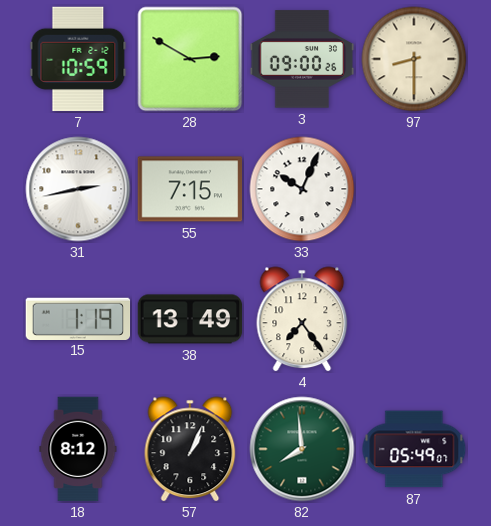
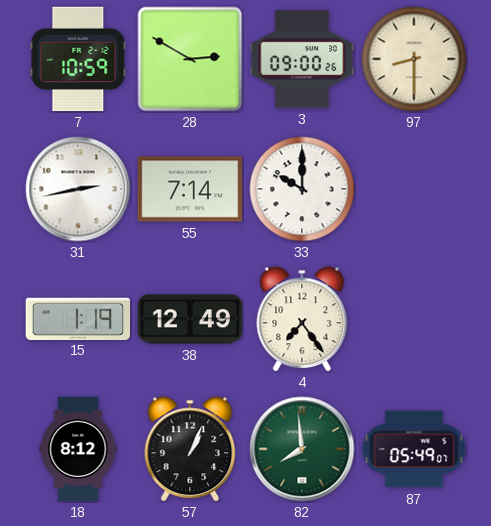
55: 7:15 -> 7:14 (190, 189)
33: 10:04 -> 10:00 (302, 189)
38: 13:49 -> 12:49 (190, 319)
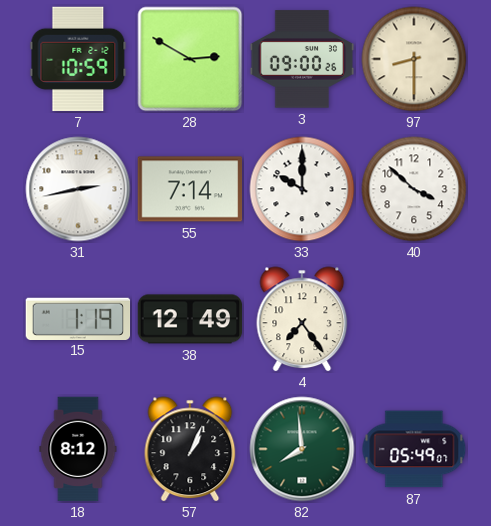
40: none -> 3:52 (414, 189)
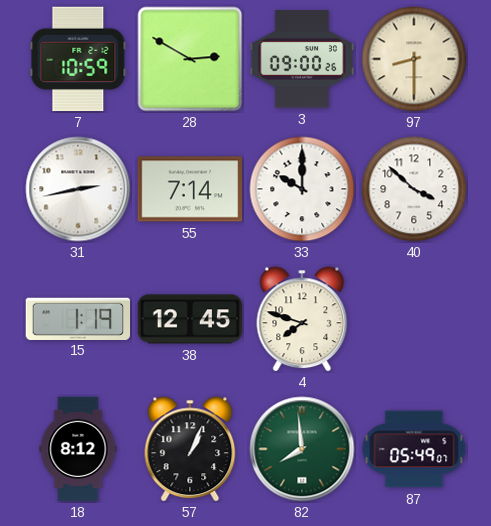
38: 12:49 -> 12:45 (190, 319)
4: 7:24 -> 7:48 (302, 319)
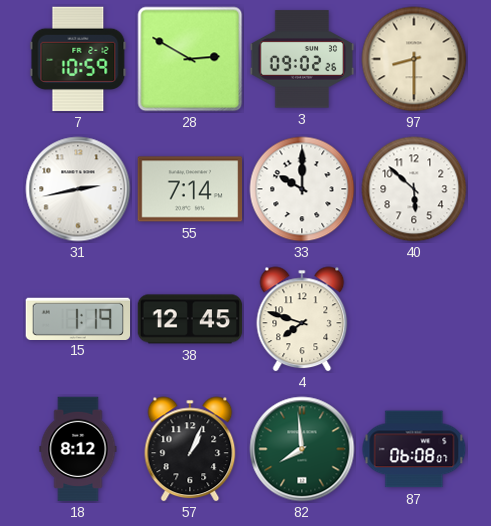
3: 09:00 -> 09:02 (302, 59)
40: 3:52 -> 5:52 (414, 189)
87: 05:49 -> 06:08 (414, 449)
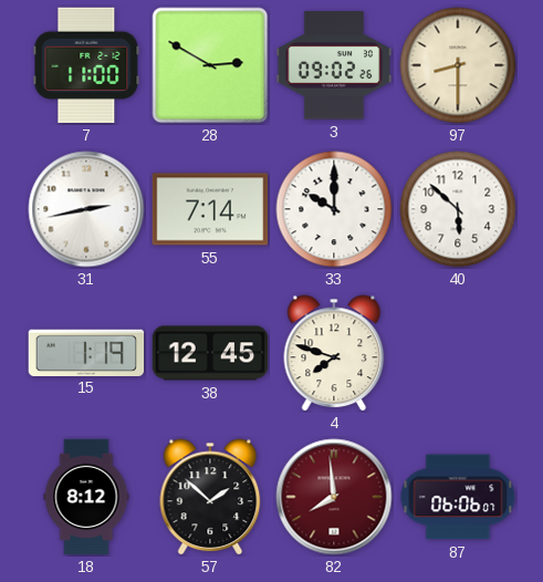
7: 10:59 -> 11:00 (86, 65)
57: 1:04 -> 1:52 (210, 497)
82 dial: green -> burgundy (334, 497)
87: 06:08 -> 06:06 (458, 497)
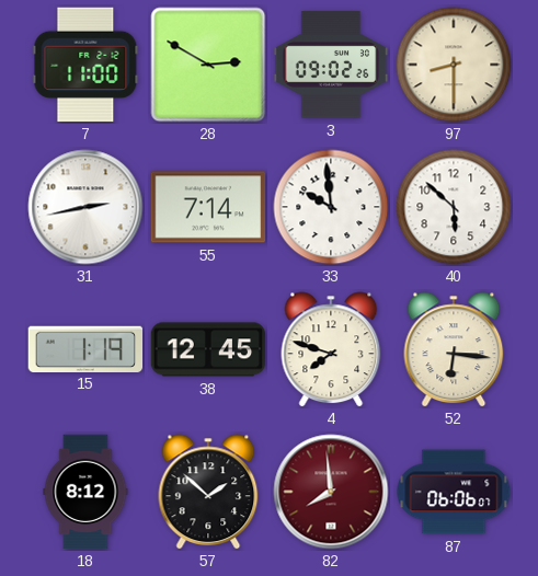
33: 10:00 -> 9:59 (331, 207)
52: none -> 6:16 (454, 349)
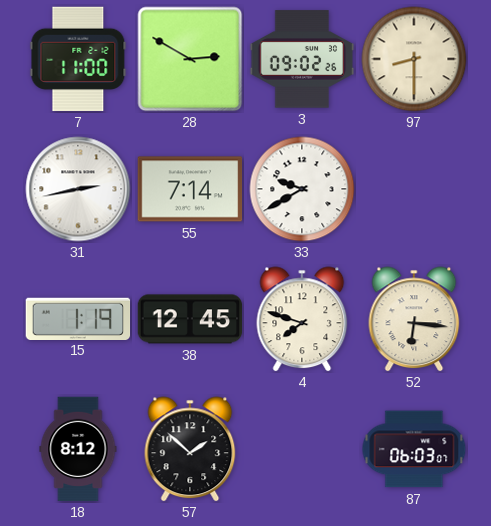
33: 9:59 -> 9:40 (302, 189)
40: 5:52 -> none (454, 207)
82: 7:59 -> none (331, 492)
87: 06:06 -> 06:03 (414, 449)
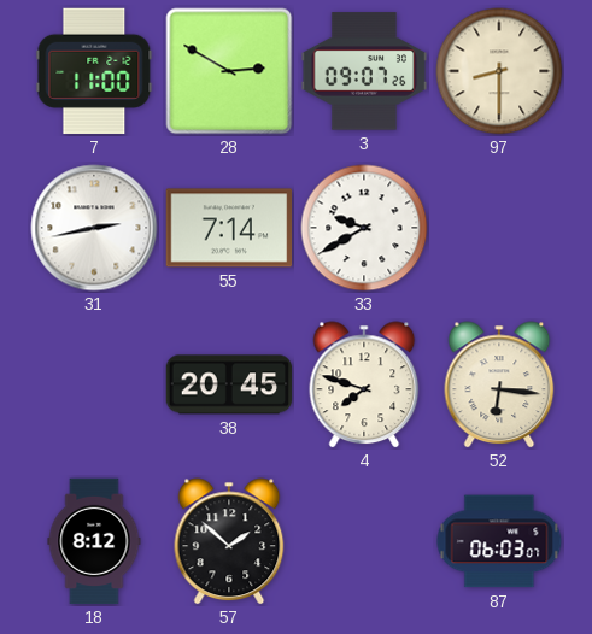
3: 09:02 -> 09:07 (364, 71)
15: 1:19 -> none (78, 318)
38: 12:45 -> 20:45 (229, 384)
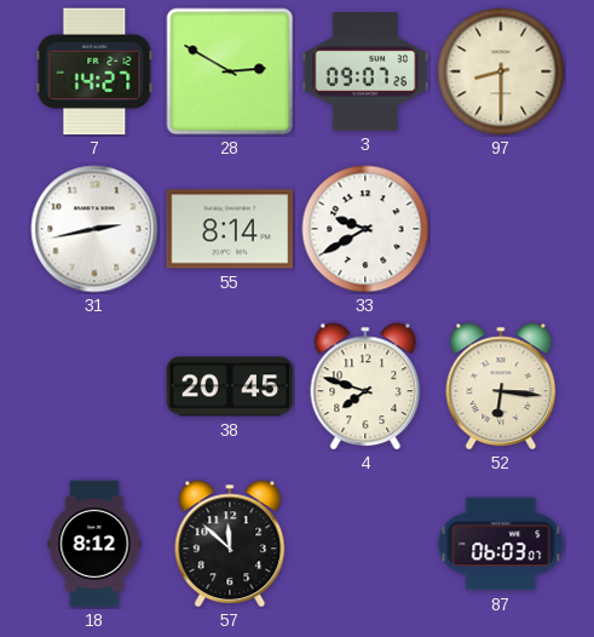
7: 11:00 -> 14:27 (94, 71)
55: 7:14 -> 8:14 (230, 229)
57: 1:52 -> 11:52 (230, 544)
